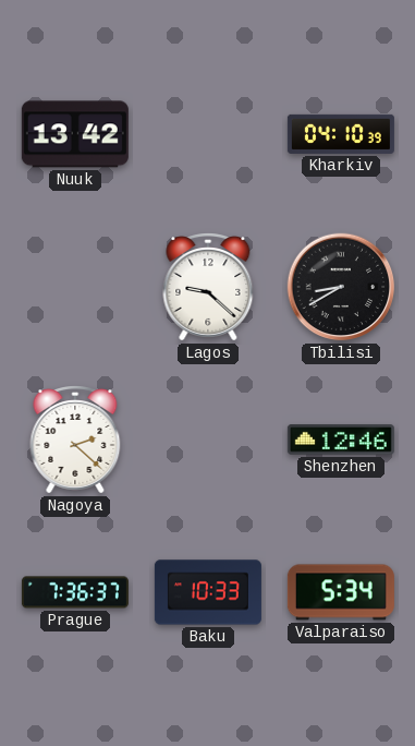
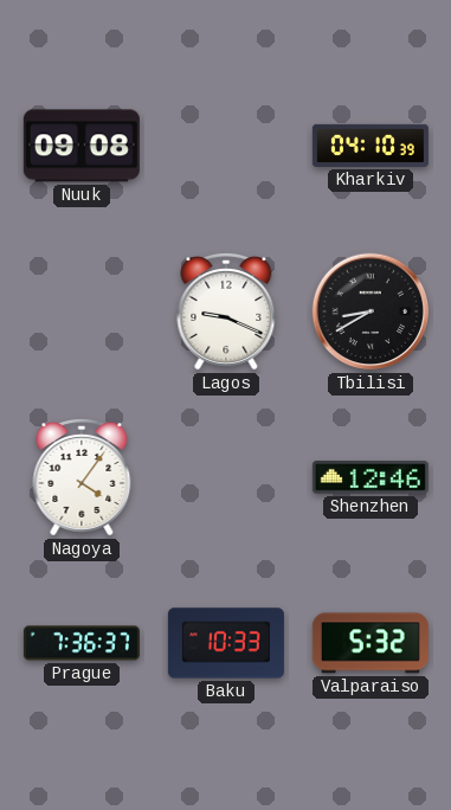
Nuuk: 13:42 -> 09:08 (82, 146)
Lagos: 9:22 -> 9:19 (226, 313)
Nagoya: 2:22 -> 4:06 (82, 478)
Valparaiso: 5:34 -> 5:32 (371, 643)
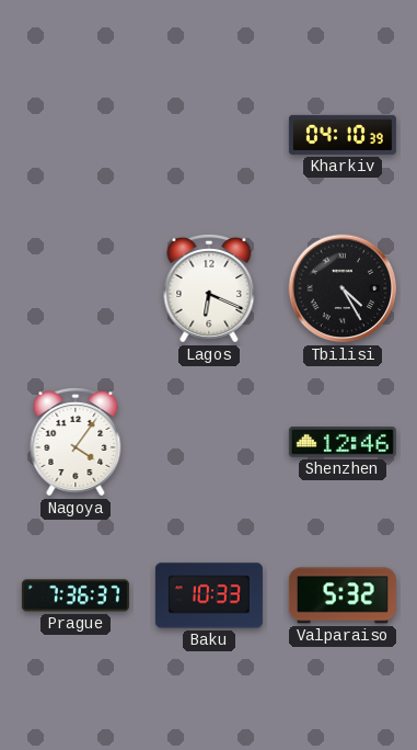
Nuuk: 09:08 -> none (82, 146)
Lagos: 9:19 -> 6:19 (209, 289)
Tbilisi: 8:40 -> 4:25 (343, 288)
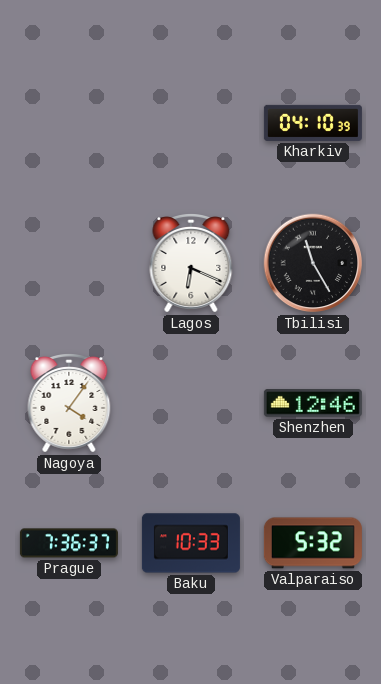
Tbilisi: 4:25 -> 11:25 (313, 263)
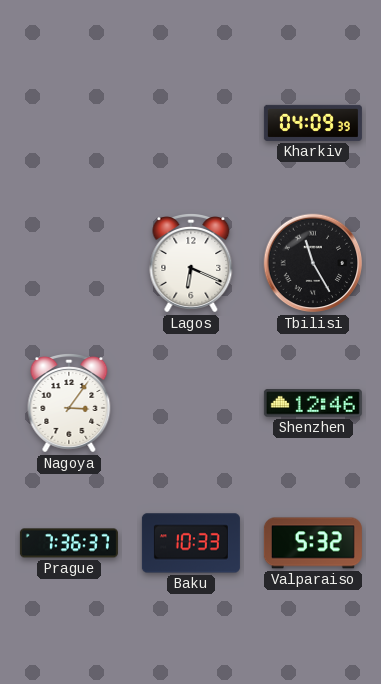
Kharkiv: 04:10 -> 04:09 (313, 123)
Nagoya: 4:06 -> 3:06 (69, 404)
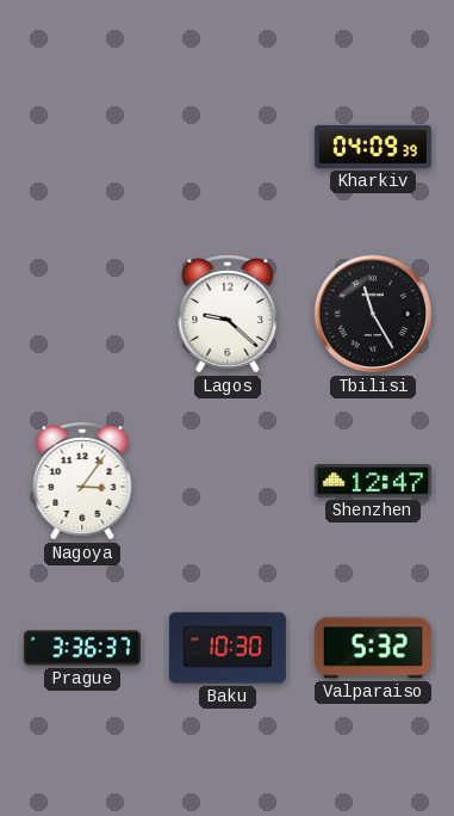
Lagos: 6:19 -> 9:22 (228, 315)
Shenzhen: 12:46 -> 12:47 (373, 481)
Prague: 7:36 -> 3:36 (82, 648)
Baku: 10:33 -> 10:30 (228, 648)
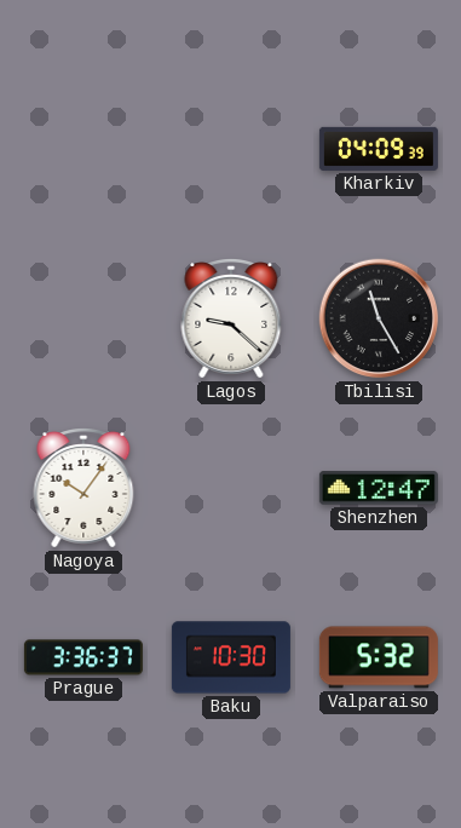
Nagoya: 3:06 -> 10:06 (83, 489)
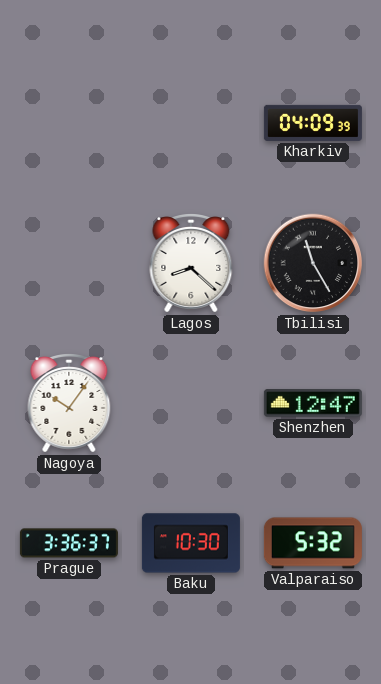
Lagos: 9:22 -> 8:22 (191, 264)
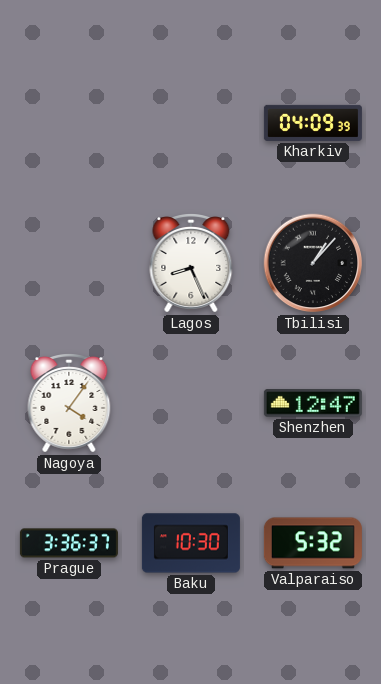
Lagos: 8:22 -> 8:26 (191, 264)
Tbilisi: 11:25 -> 1:07 (313, 263)
Nagoya: 10:06 -> 4:06 (69, 404)
